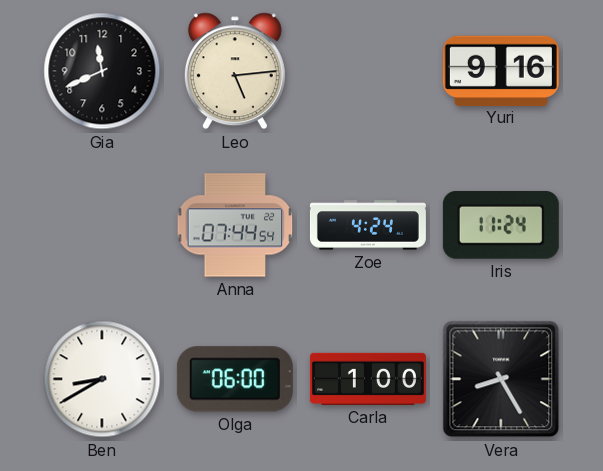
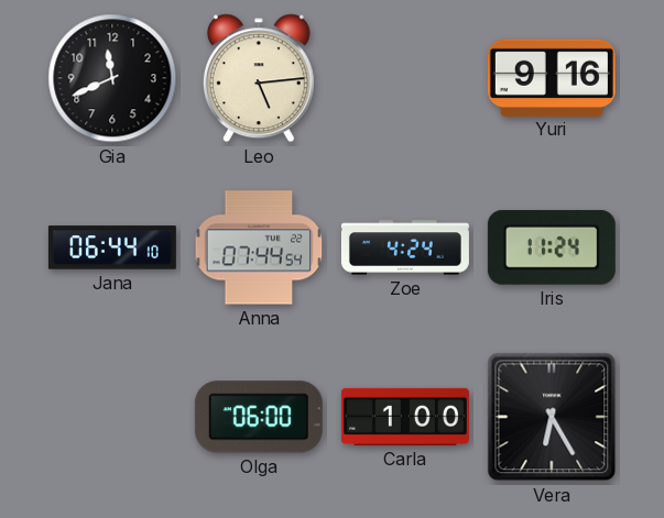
Jana: none -> 06:44 (112, 247)
Ben: 8:40 -> none (102, 379)
Vera: 8:25 -> 6:25 (552, 417)
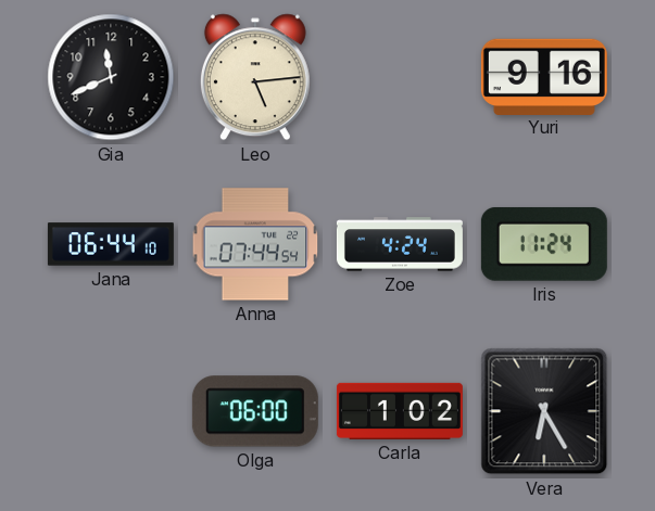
Carla: 1:00 -> 1:02 (400, 411)
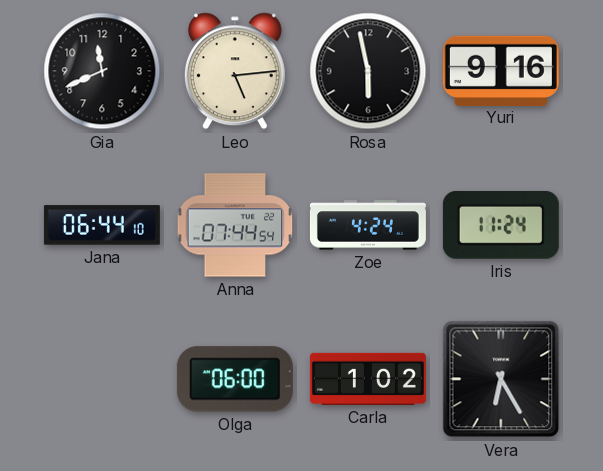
Rosa: none -> 5:58 (368, 71)
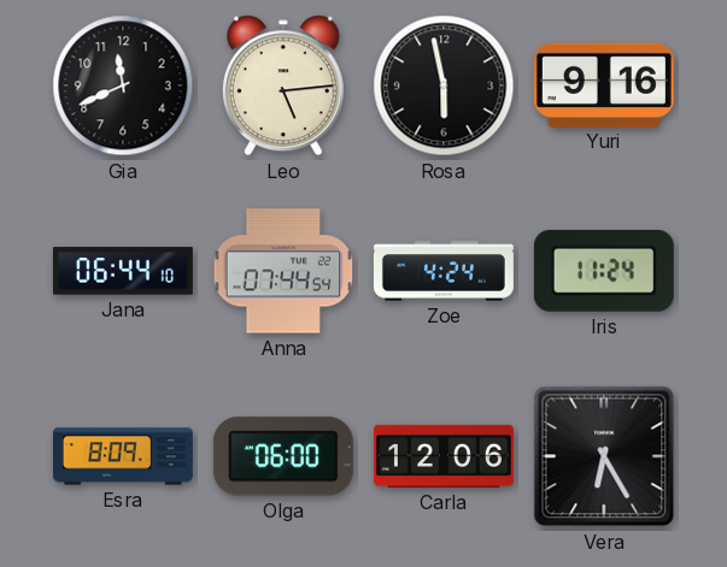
Esra: none -> 8:09 (123, 456)
Carla: 1:02 -> 12:06 (444, 456)
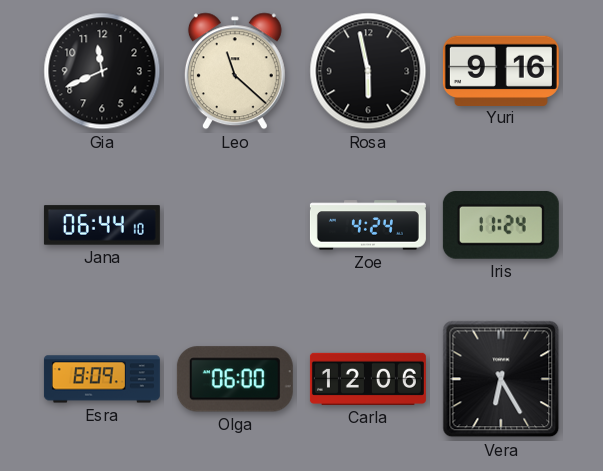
Leo: 5:14 -> 11:22 (235, 71)
Anna: 07:44 -> none (283, 271)
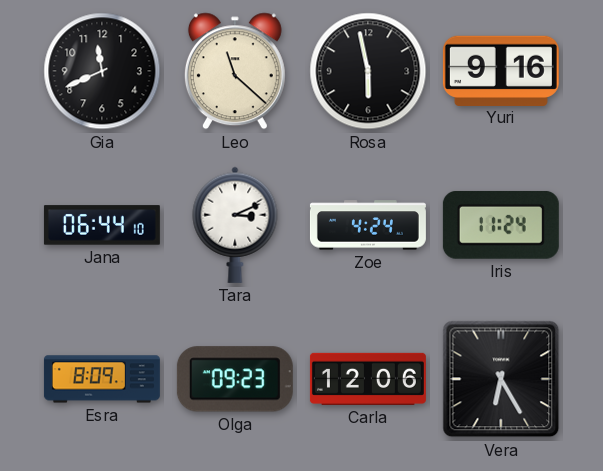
Tara: none -> 3:11 (235, 225)
Olga: 06:00 -> 09:23 (235, 379)
